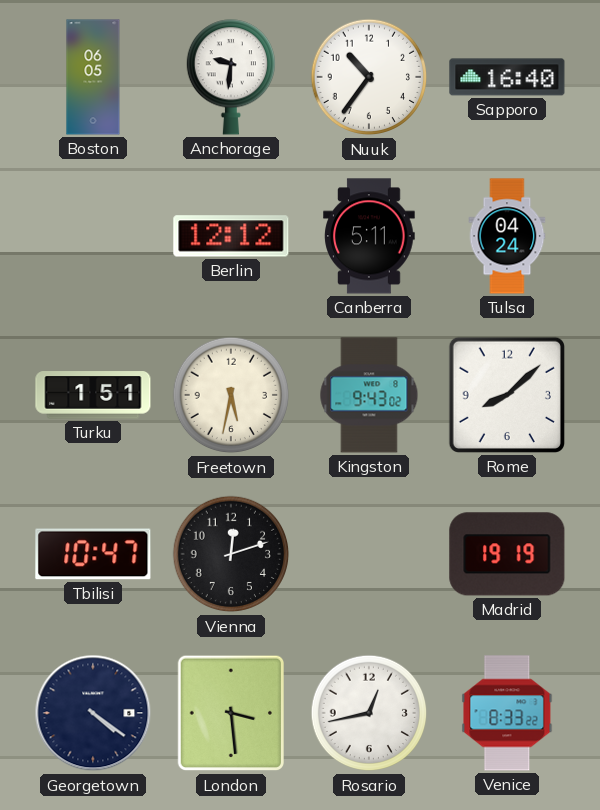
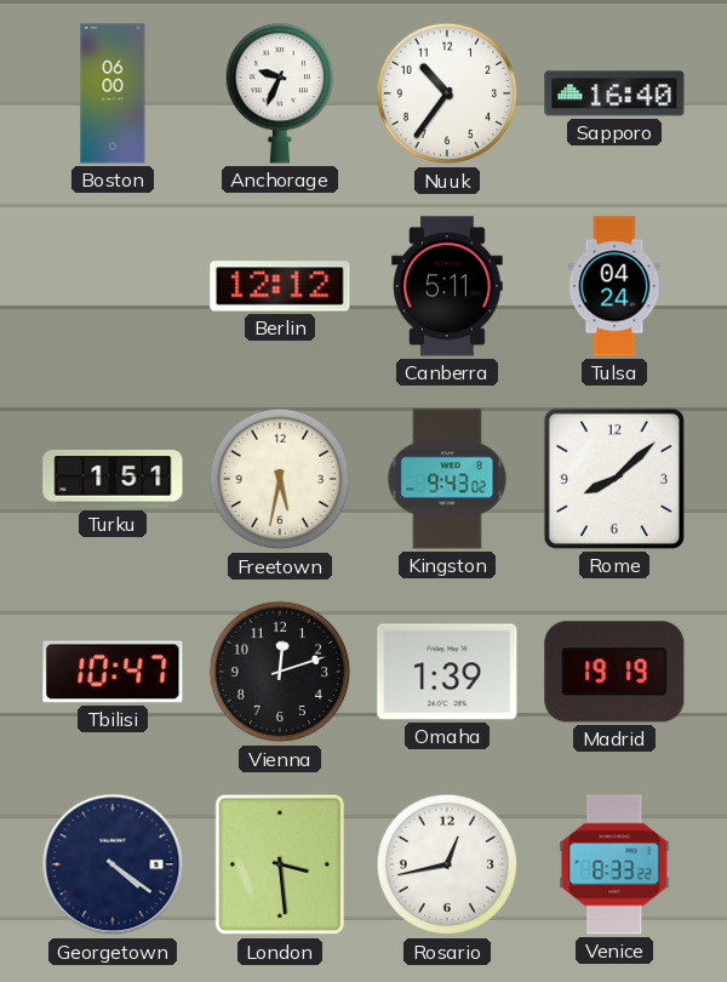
Boston: 06:05 -> 06:00 (113, 93)
Anchorage: 9:31 -> 9:34 (279, 93)
Omaha: none -> 1:39 (447, 672)
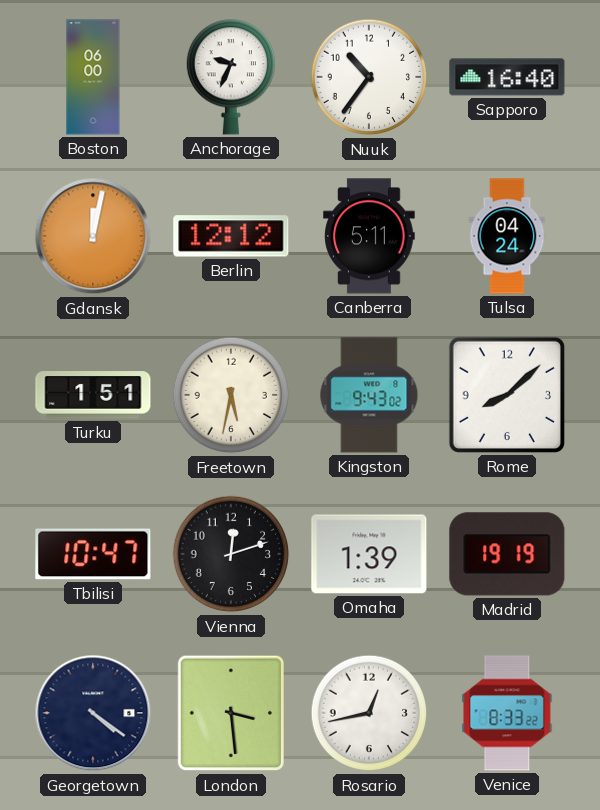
Gdansk: none -> 12:02 (93, 236)
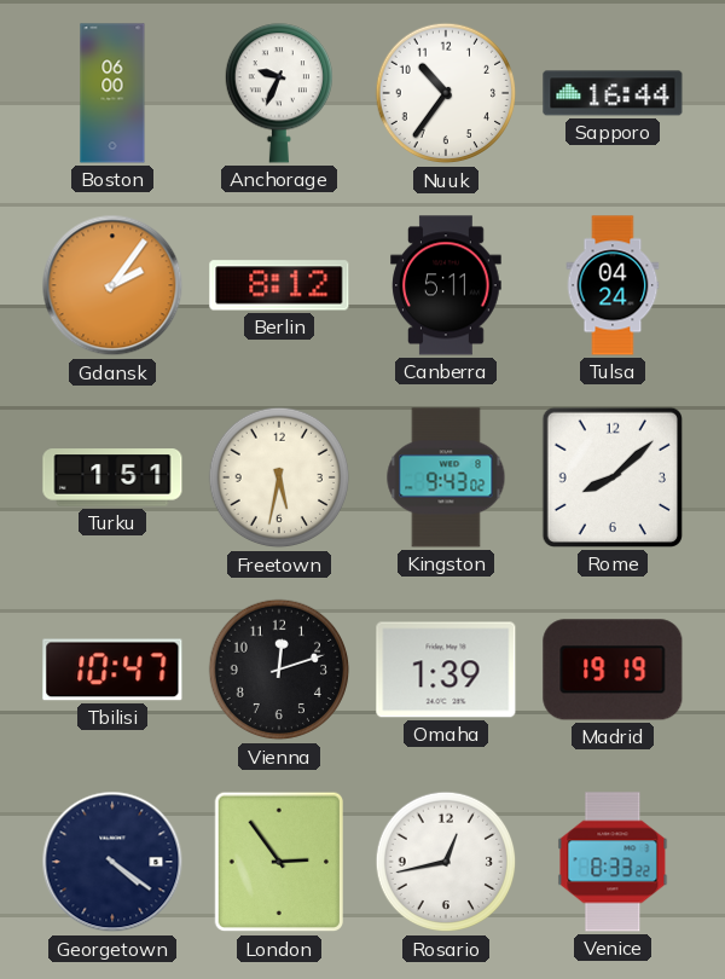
Sapporo: 16:40 -> 16:44 (613, 93)
Gdansk: 12:02 -> 2:06 (112, 285)
Berlin: 12:12 -> 8:12 (279, 285)
London: 3:29 -> 2:54 (278, 862)
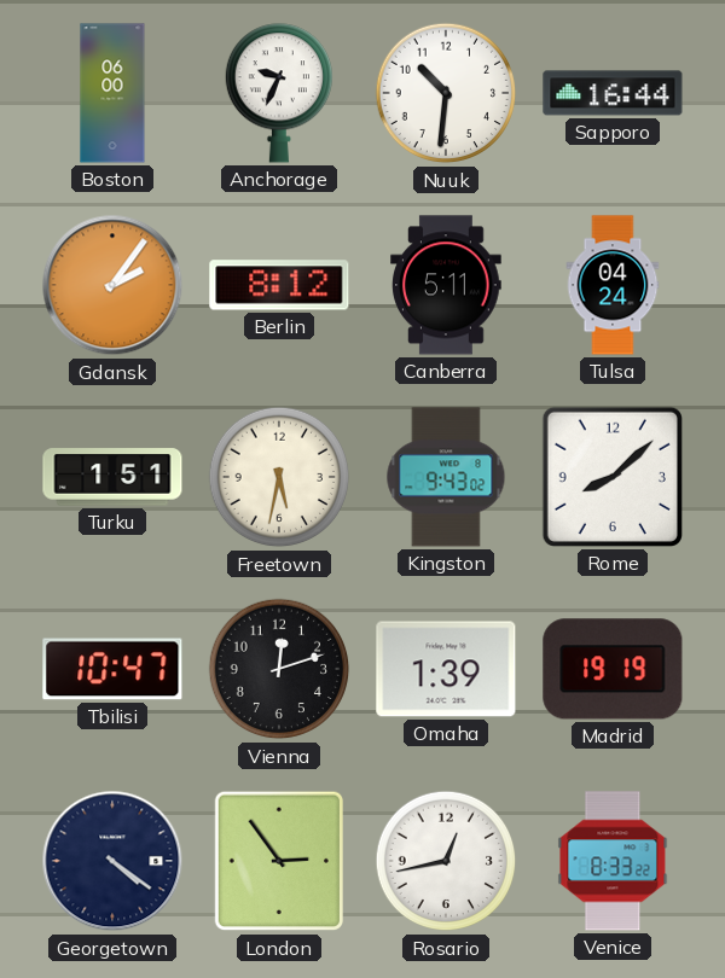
Nuuk: 10:36 -> 10:31 (446, 93)
